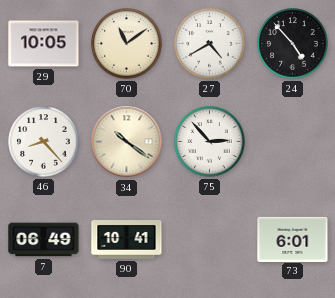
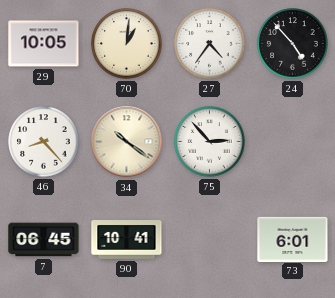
70: 11:09 -> 1:01 (127, 44)
27: 4:40 -> 4:36 (210, 44)
7: 06:49 -> 06:45 (44, 240)
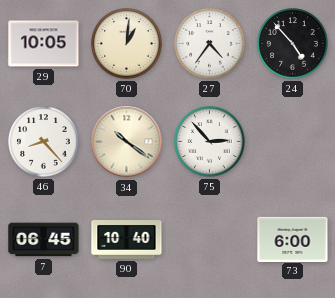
90: 10:41 -> 10:40 (127, 240)
73: 6:01 -> 6:00 (293, 239)
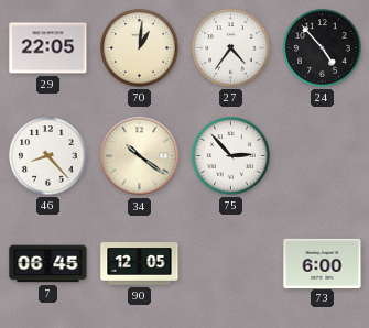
29: 10:05 -> 22:05 (48, 48)
90: 10:40 -> 12:05 (140, 264)
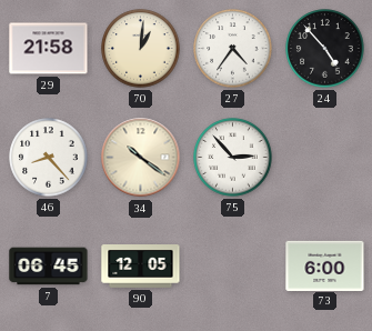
29: 22:05 -> 21:58 (49, 49)
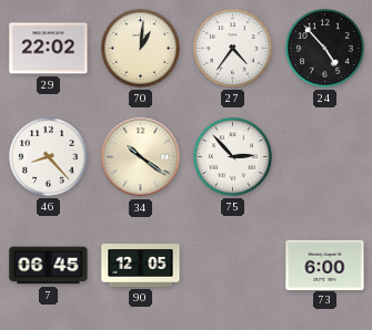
29: 21:58 -> 22:02 (49, 49)
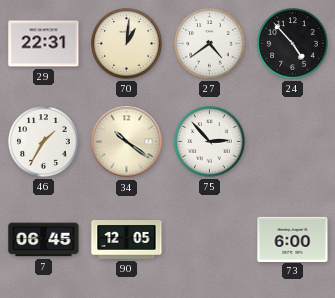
29: 22:02 -> 22:31 (44, 44)
27: 4:36 -> 4:39 (210, 44)
46: 8:23 -> 1:35 (44, 142)
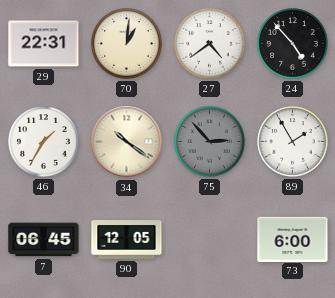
75 dial: white -> grey (210, 142)
89: none -> 1:55 (293, 142)
